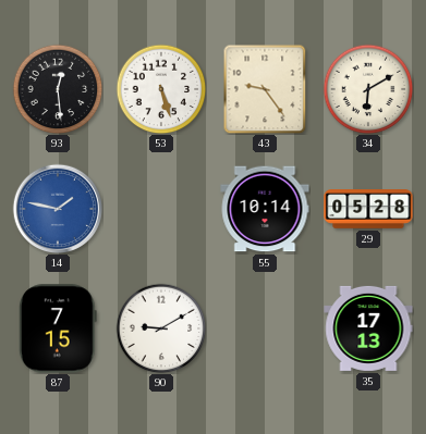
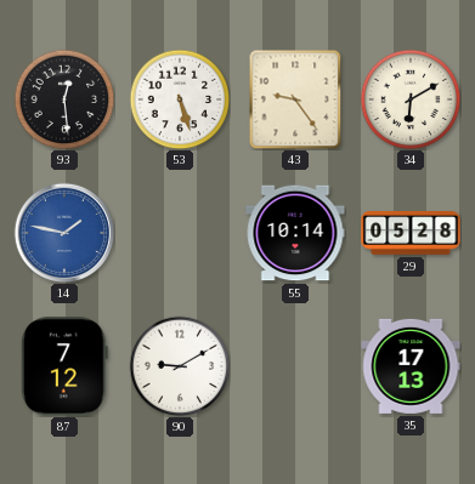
87: 7:15 -> 7:12 (64, 366)
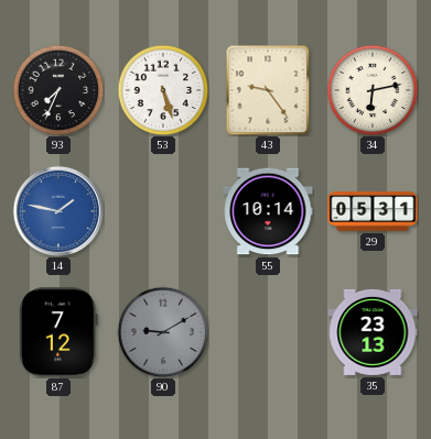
93: 12:29 -> 7:34 (58, 90)
34: 6:10 -> 6:13 (373, 90)
29: 05:28 -> 05:31 (373, 211)
90 dial: white -> grey (163, 332)
35: 17:13 -> 23:13 (373, 332)
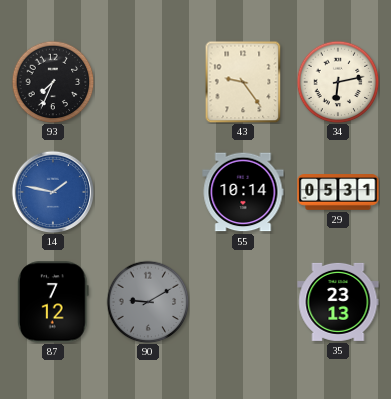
53: 5:27 -> none (163, 90)
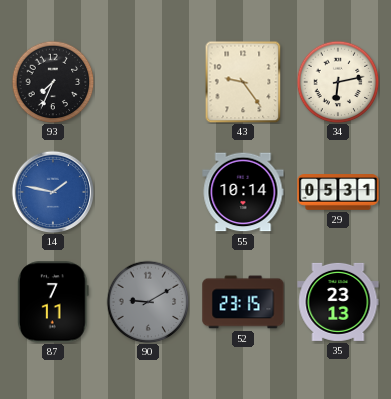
87: 7:12 -> 7:11 (53, 302)
52: none -> 23:15 (243, 302)
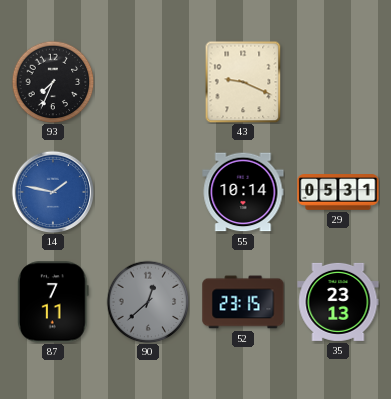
43: 9:24 -> 9:19 (243, 82)
34: 6:13 -> none (338, 82)
90: 9:10 -> 12:38 (148, 302)
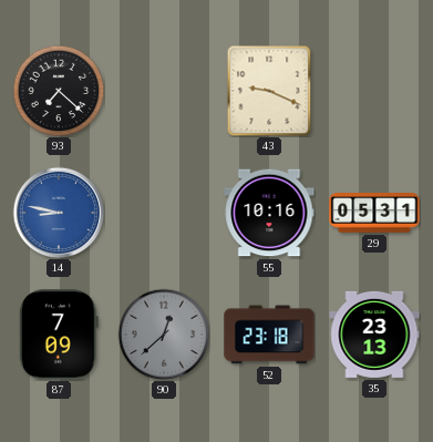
93: 7:34 -> 7:22 (59, 91)
14: 1:47 -> 8:47 (58, 212)
55: 10:14 -> 10:16 (269, 213)
87: 7:11 -> 7:09 (59, 335)
52: 23:15 -> 23:18 (269, 335)
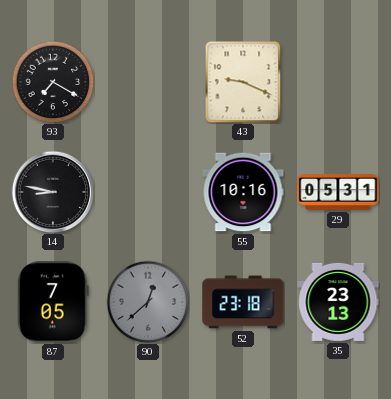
93: 7:22 -> 7:20 (53, 82)
14 dial: blue -> black (52, 191)
87: 7:09 -> 7:05 (53, 302)
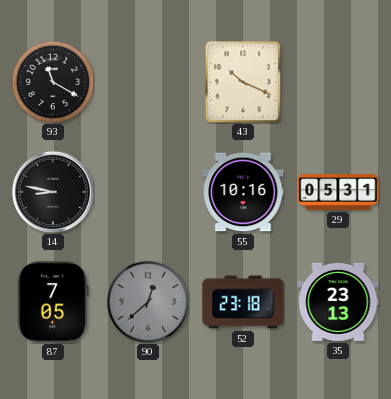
93: 7:20 -> 11:20 (53, 82)
43: 9:19 -> 10:19 (243, 82)
